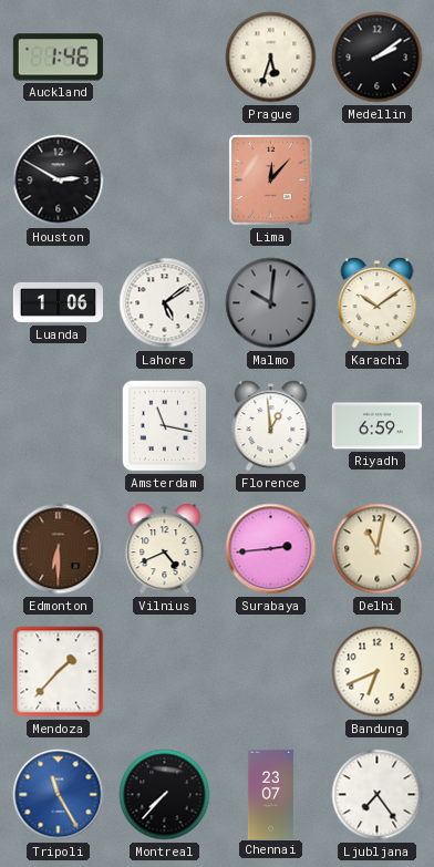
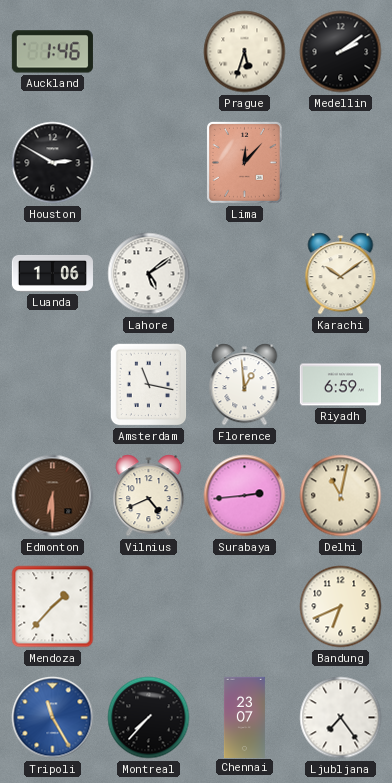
Malmo: 10:01 -> none (271, 303)
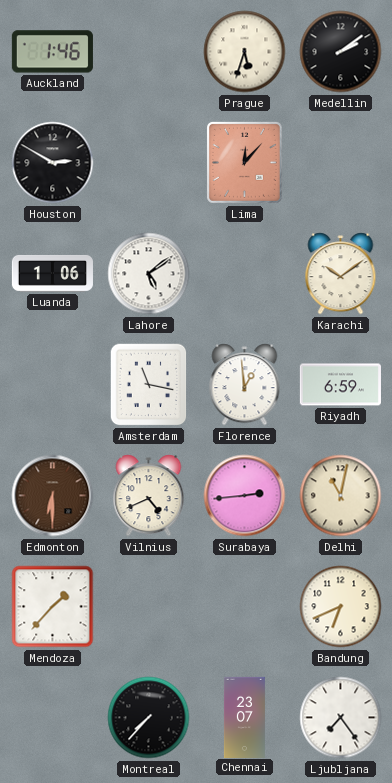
Tripoli: 11:25 -> none (53, 718)
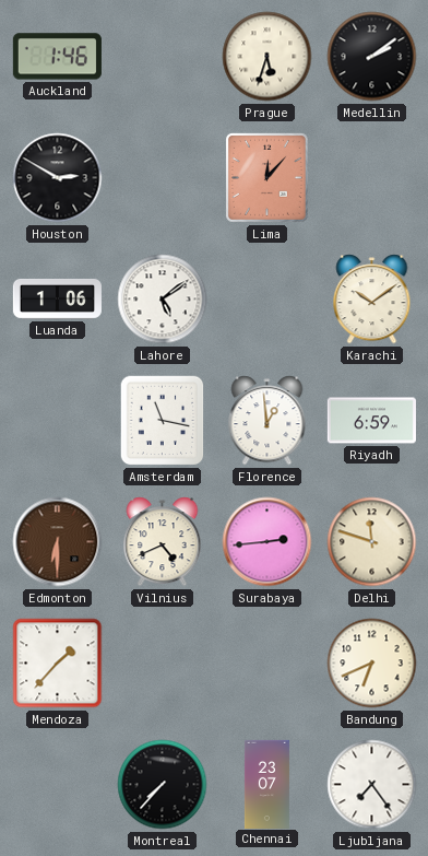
Delhi: 11:02 -> 11:48 (372, 542)
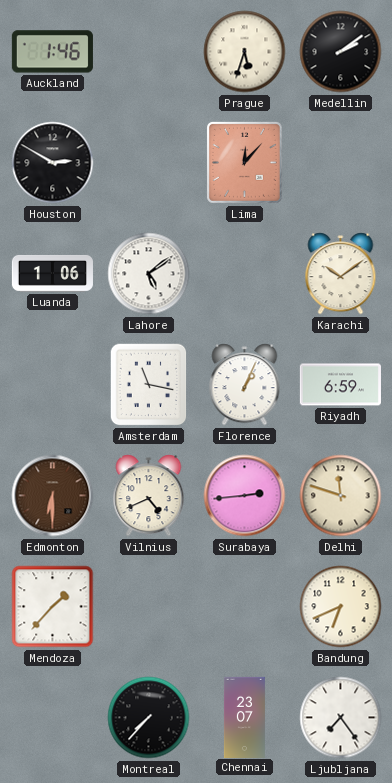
Florence: 12:59 -> 1:04 (245, 385)
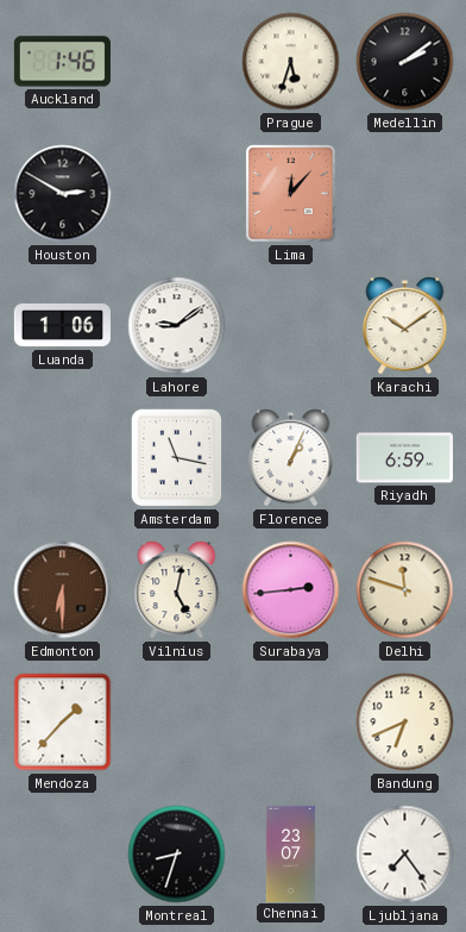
Lahore: 5:09 -> 9:09 (177, 326)
Vilnius: 4:41 -> 5:02 (177, 590)
Montreal: 7:37 -> 8:33 (177, 855)
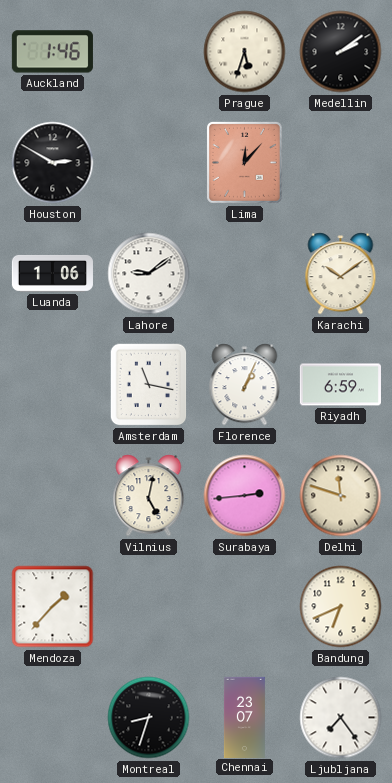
Edmonton: 6:30 -> none (63, 590)
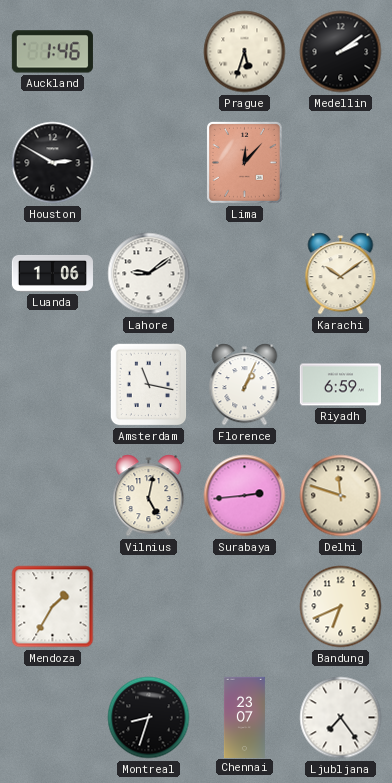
Mendoza: 1:37 -> 1:35 (53, 607)
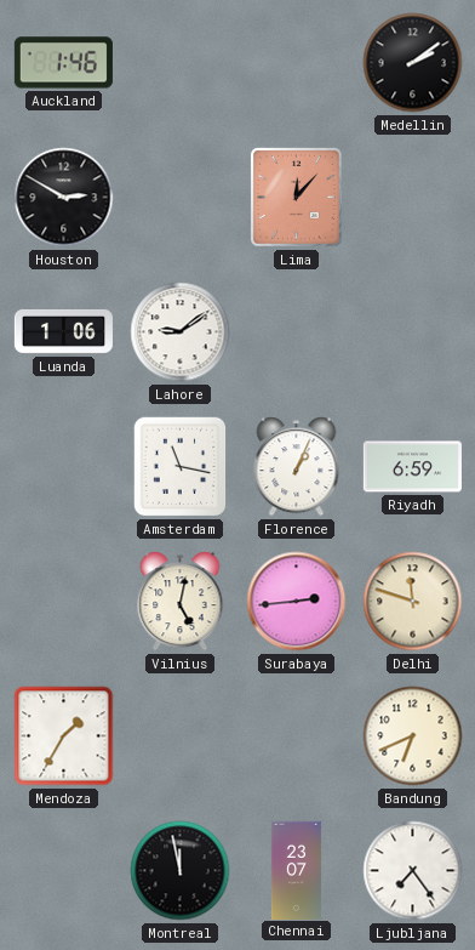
Prague: 5:33 -> none (245, 52)
Karachi: 10:09 -> none (341, 274)
Montreal: 8:33 -> 11:58 (181, 871)
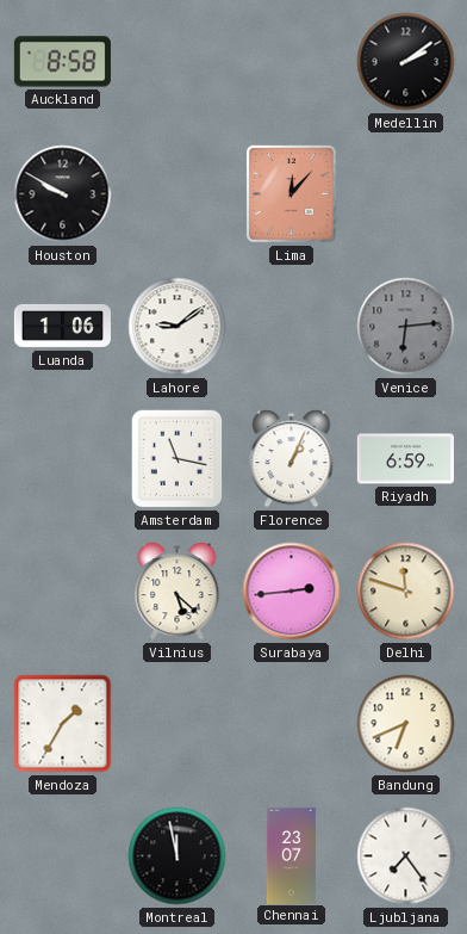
Auckland: 1:46 -> 8:58 (62, 62)
Houston: 2:50 -> 9:50 (63, 194)
Venice: none -> 6:14 (406, 327)
Vilnius: 5:02 -> 5:22 (178, 592)
